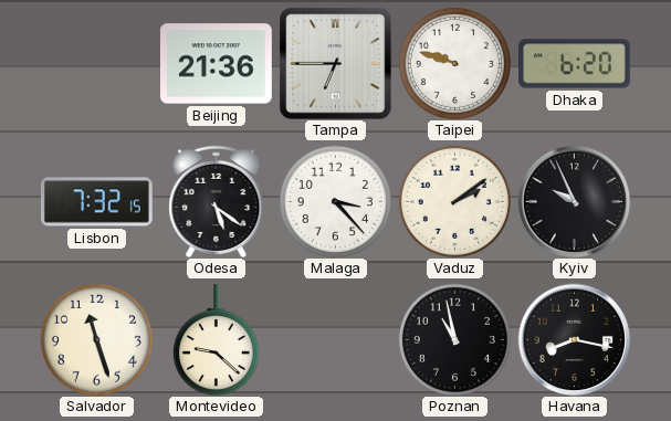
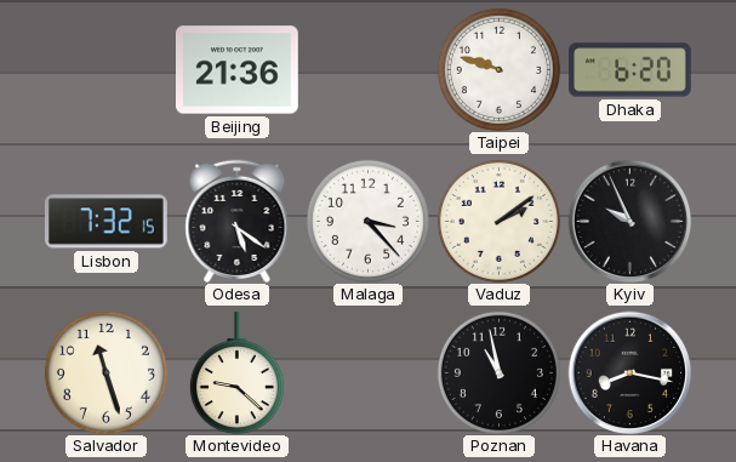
Tampa: 6:45 -> none (335, 63)
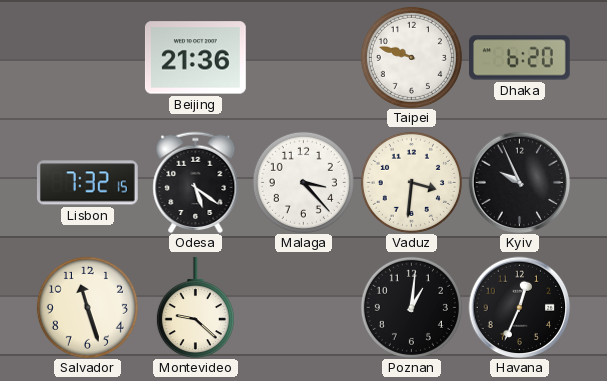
Vaduz: 2:09 -> 3:31 (411, 182)
Poznan: 10:58 -> 1:01 (411, 307)
Havana: 8:17 -> 12:34 (519, 307)
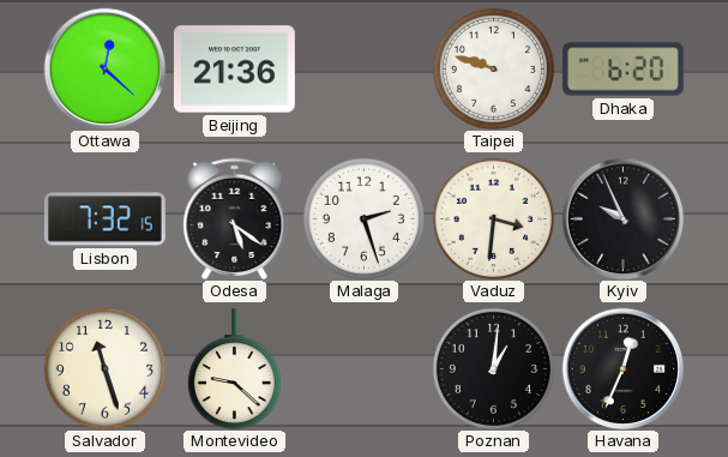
Ottawa: none -> 12:22 (104, 68)
Malaga: 3:23 -> 2:27 (363, 218)
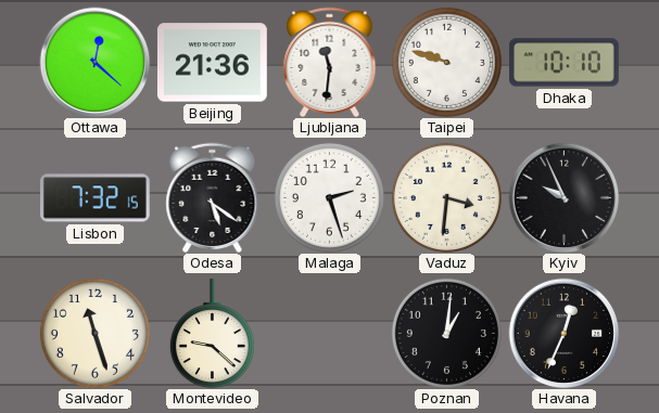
Ljubljana: none -> 11:31 (330, 62)
Dhaka: 6:20 -> 10:10 (565, 63)
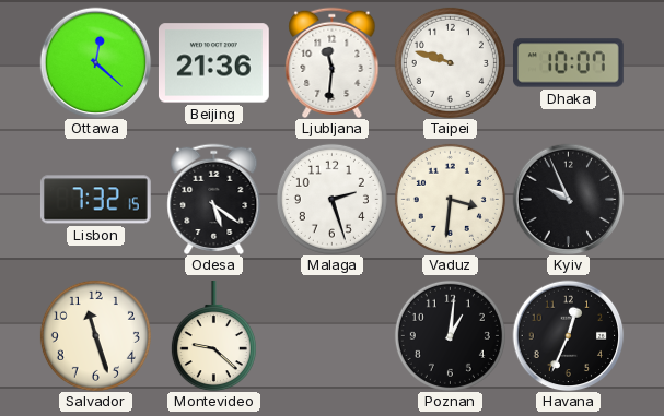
Dhaka: 10:10 -> 10:07 (569, 63)
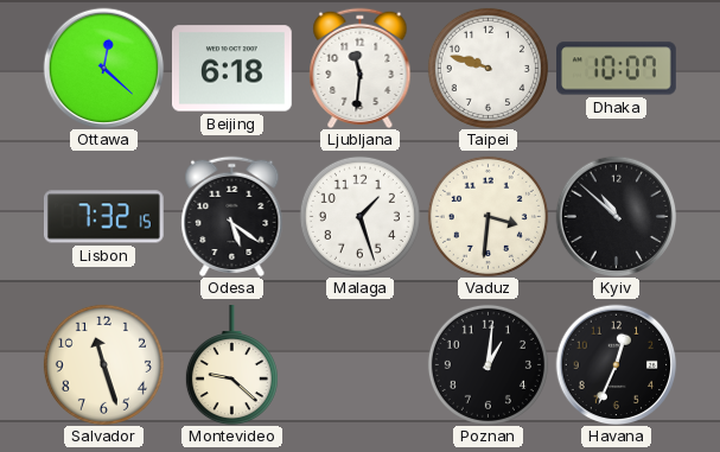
Beijing: 21:36 -> 6:18 (231, 69)
Malaga: 2:27 -> 1:27 (359, 216)
Kyiv: 9:56 -> 10:52 (616, 216)
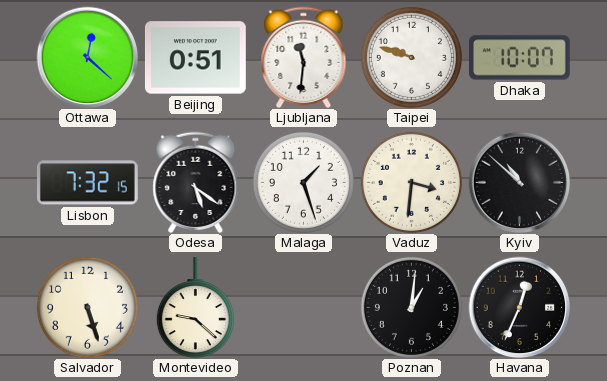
Beijing: 6:18 -> 0:51 (195, 58)
Salvador: 11:27 -> 5:27 (87, 307)
